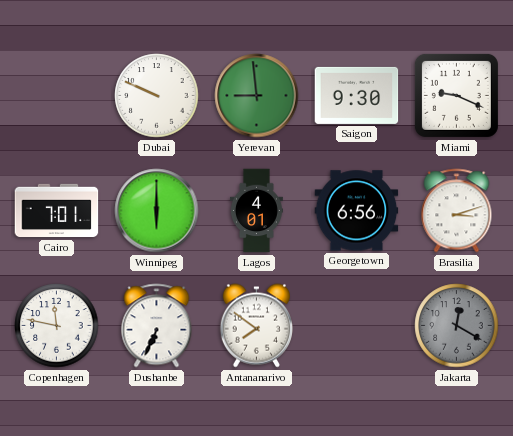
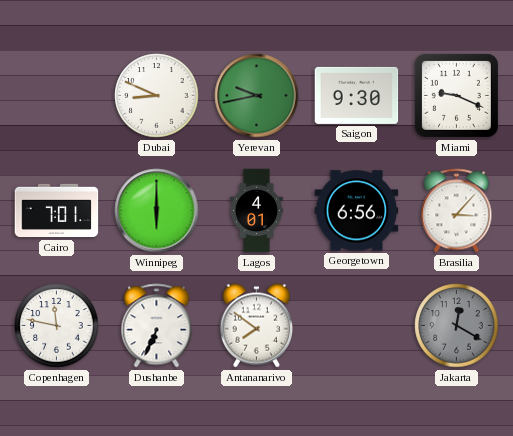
Dubai: 9:49 -> 8:49 (157, 96)
Yerevan: 8:59 -> 9:43 (257, 96)
Brasilia: 3:12 -> 3:07 (457, 211)
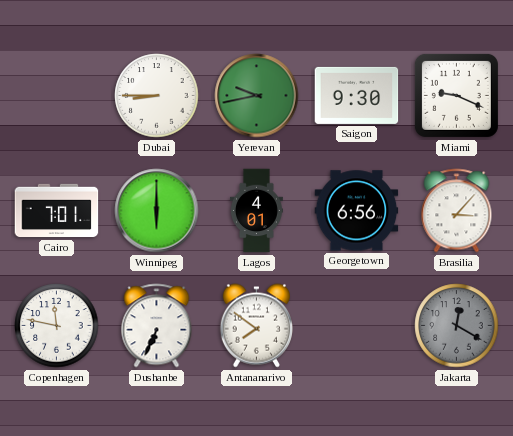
Dubai: 8:49 -> 8:45 (157, 96)
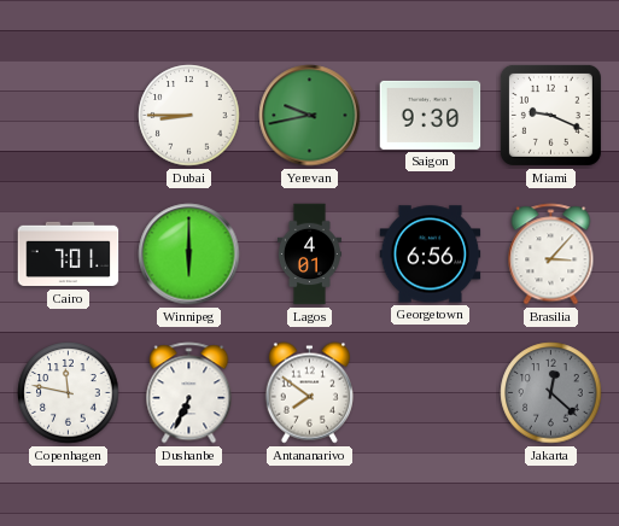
Jakarta: 12:20 -> 12:22 (551, 393)
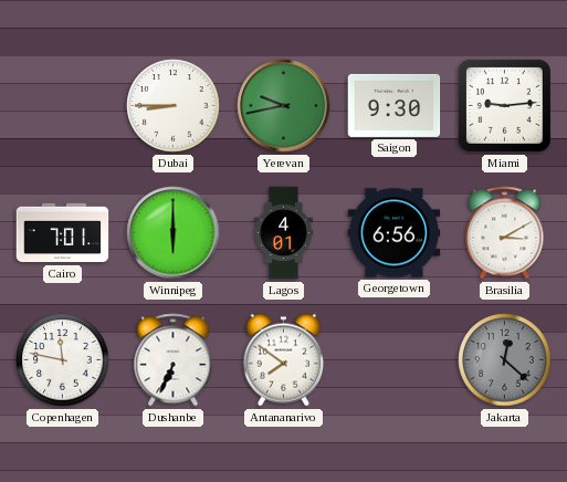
Miami: 9:19 -> 9:14 (504, 105)
Brasilia: 3:07 -> 3:10 (505, 233)
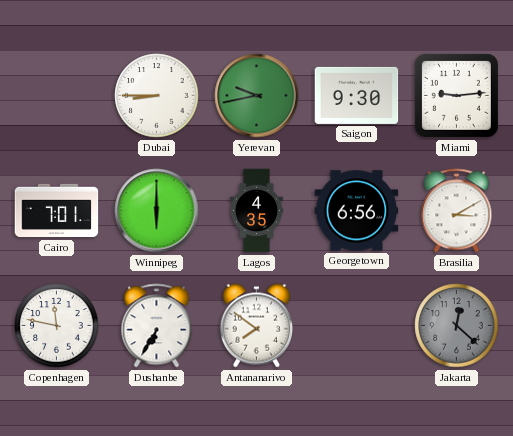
Lagos: 4:01 -> 4:35 (256, 211)
Dushanbe: 6:34 -> 6:35 (157, 326)
